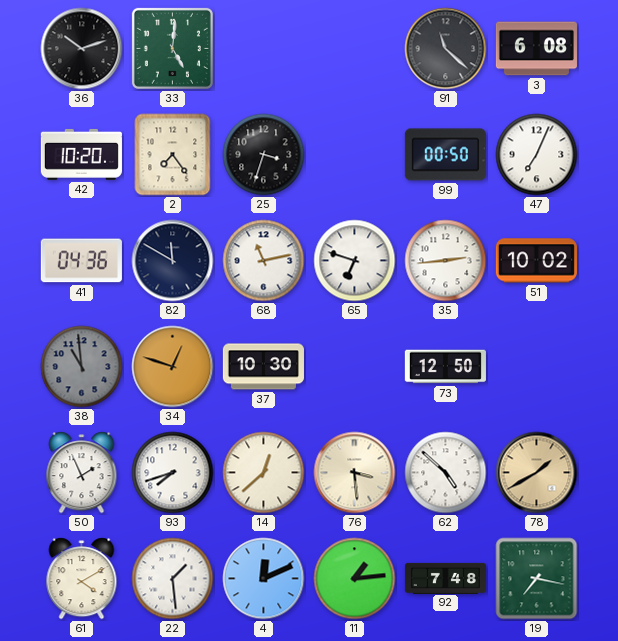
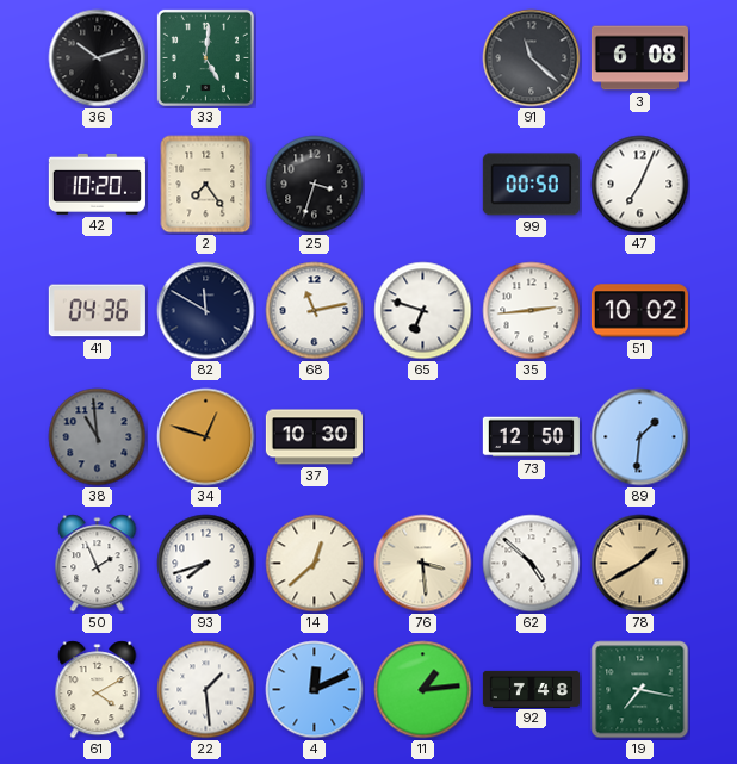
89: none -> 1:31 (640, 437)
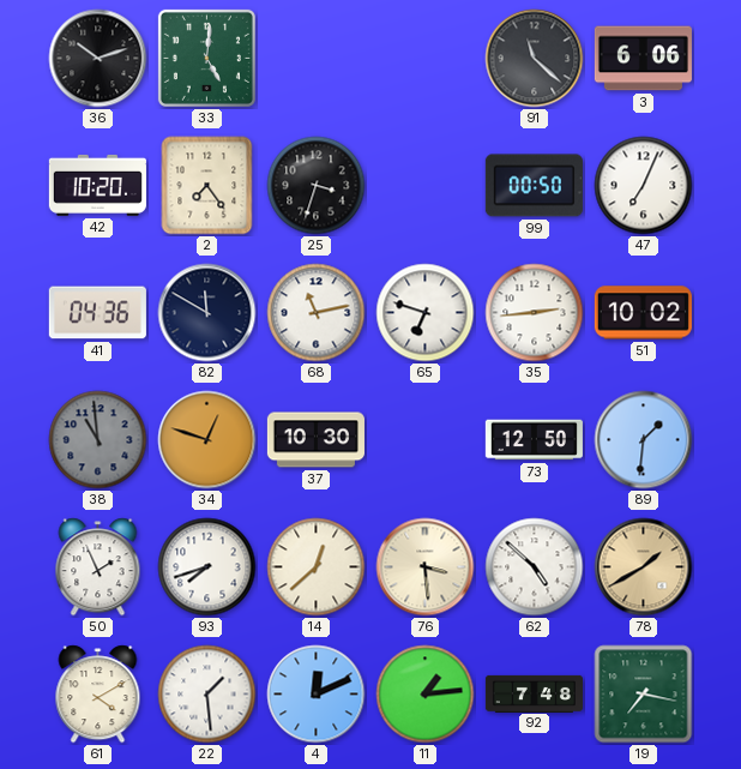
3: 6:08 -> 6:06 (643, 59)
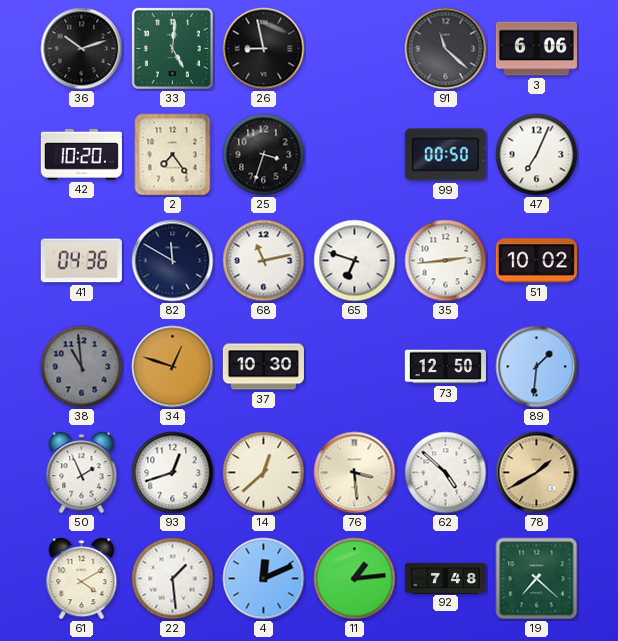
26: none -> 8:58 (264, 49)
93: 7:42 -> 12:42 (173, 473)
19: 7:17 -> 7:22 (537, 579)
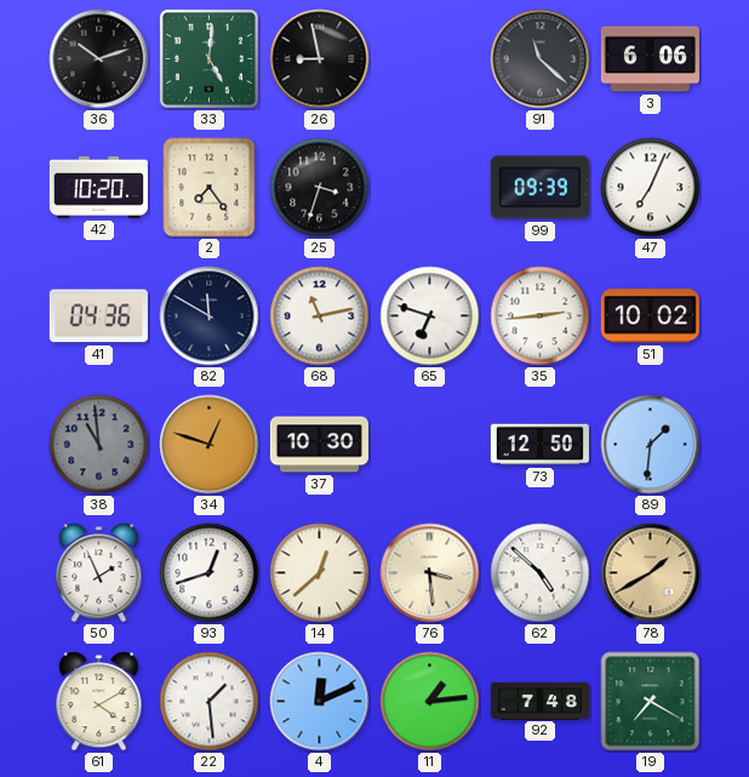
99: 00:50 -> 09:39 (539, 188)
19: 7:22 -> 7:20 (651, 702)
